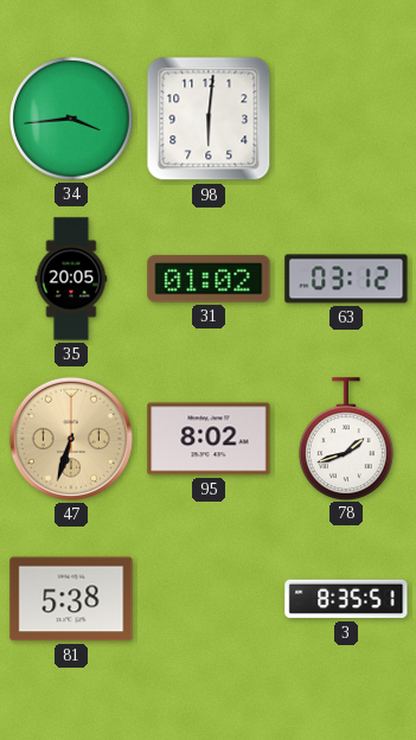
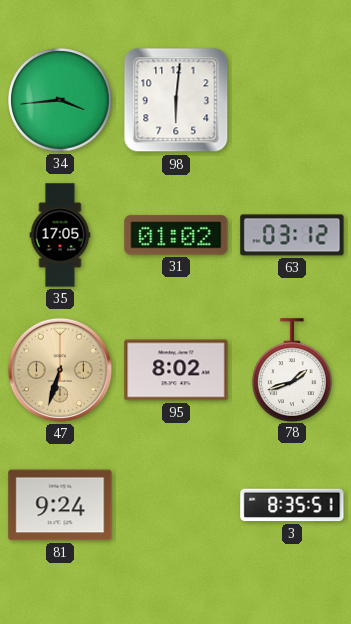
35: 20:05 -> 17:05 (60, 235)
81: 5:38 -> 9:24 (60, 505)
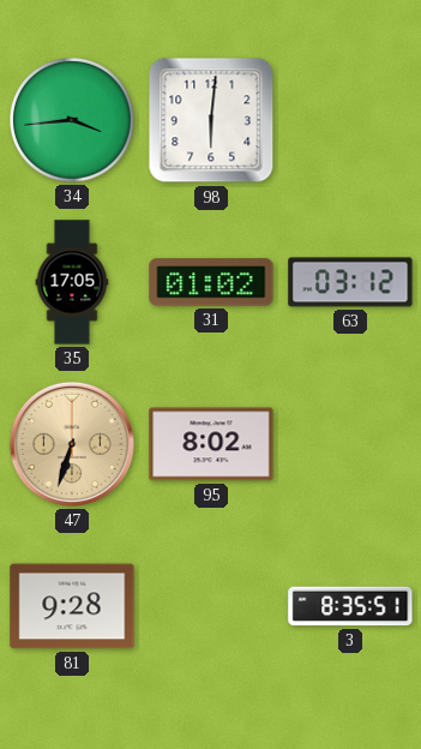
78: 1:42 -> none (292, 370)
81: 9:24 -> 9:28 (72, 606)
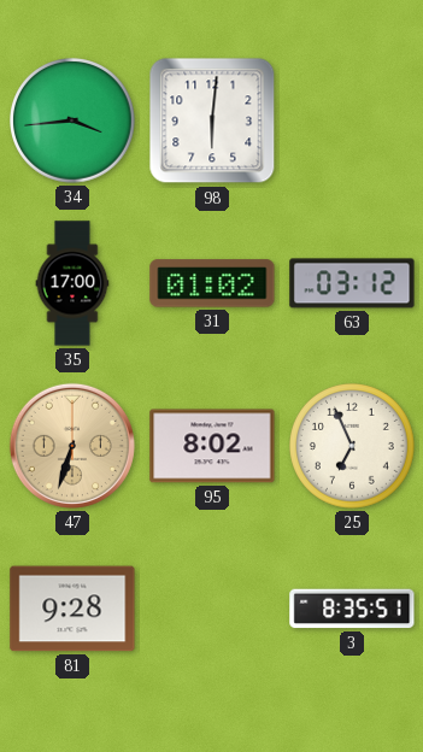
35: 17:05 -> 17:00 (72, 283)
25: none -> 6:56 (353, 447)
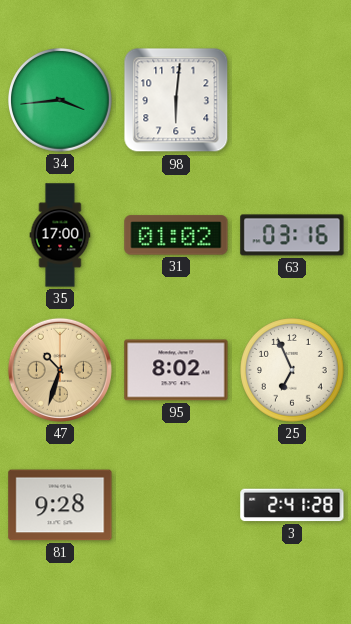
63: 03:12 -> 03:16 (292, 235)
47: 6:33 -> 10:33 (60, 370)
3: 8:35 -> 2:41 (292, 505)
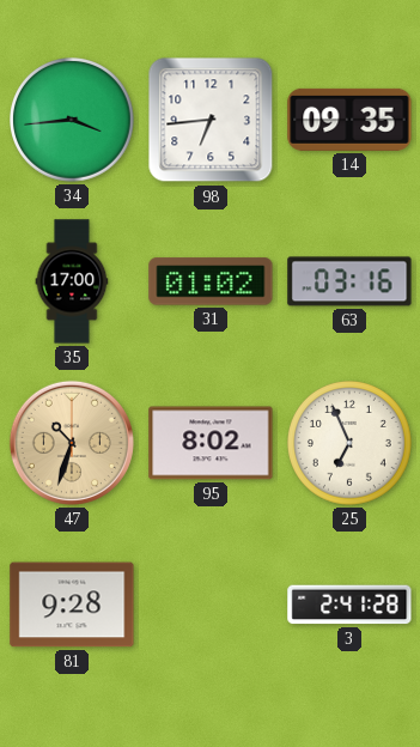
98: 6:01 -> 6:44 (211, 120)
14: none -> 09:35 (349, 120)
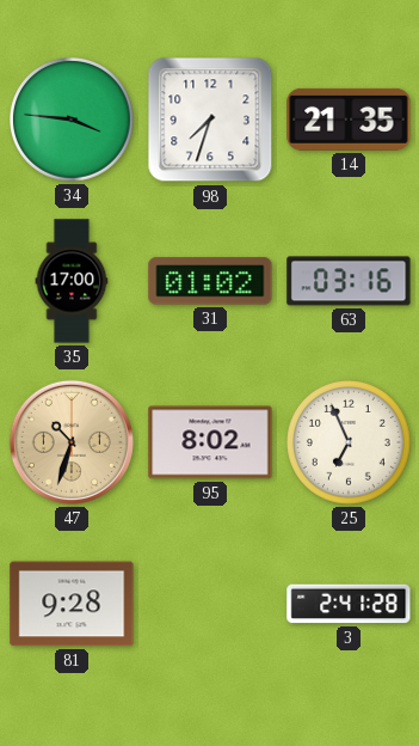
34: 3:44 -> 3:46 (73, 121)
98: 6:44 -> 7:33 (210, 120)
14: 09:35 -> 21:35 (349, 120)
